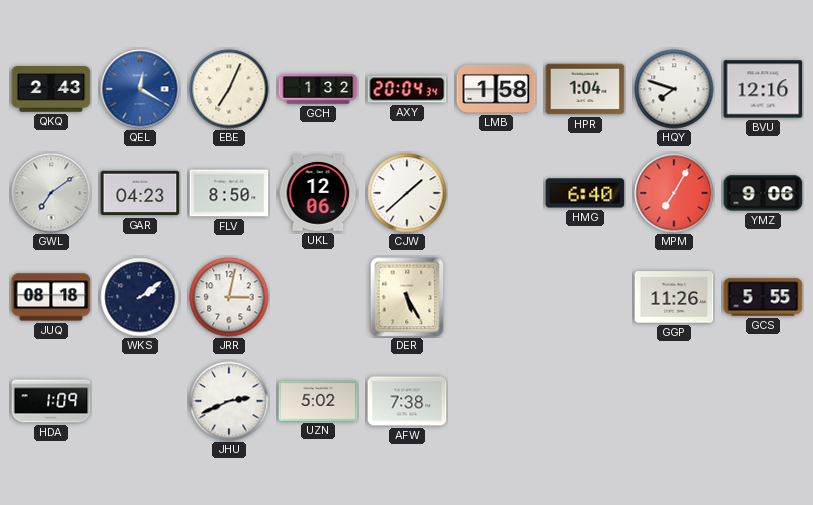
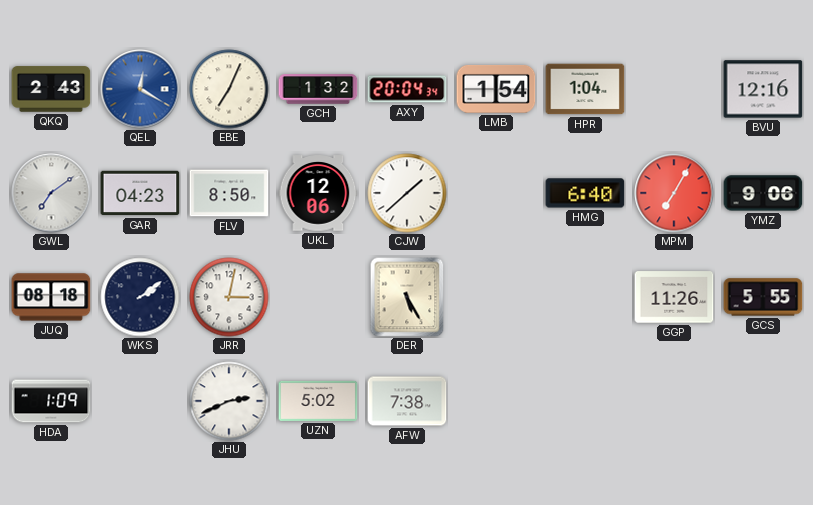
LMB: 1:58 -> 1:54 (496, 89)
HQY: 7:48 -> none (674, 89)
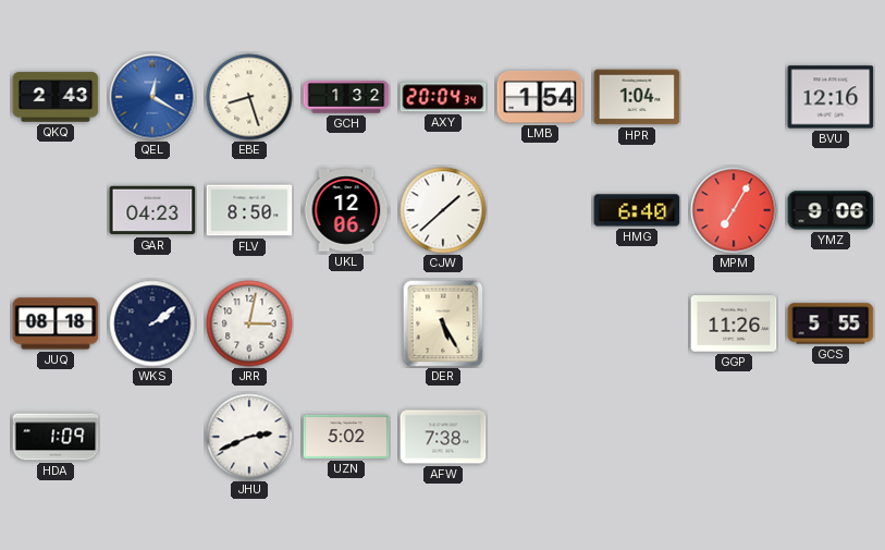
EBE: 7:04 -> 8:27 (249, 97)
GWL: 7:09 -> none (51, 193)
